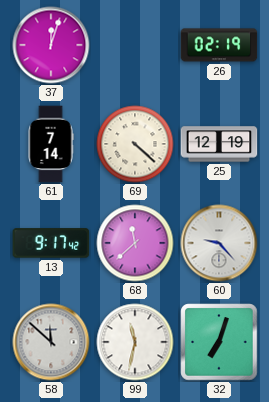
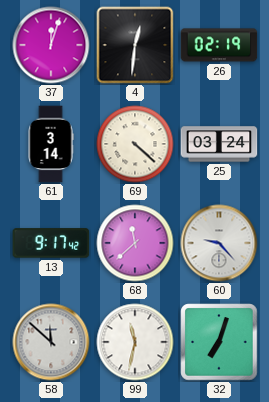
4: none -> 12:31 (135, 45)
61: 7:14 -> 3:14 (51, 144)
25: 12:19 -> 03:24 (219, 144)
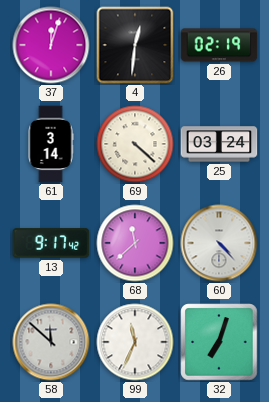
60: 9:23 -> 4:23 (219, 243)
99: 11:32 -> 11:34 (135, 342)
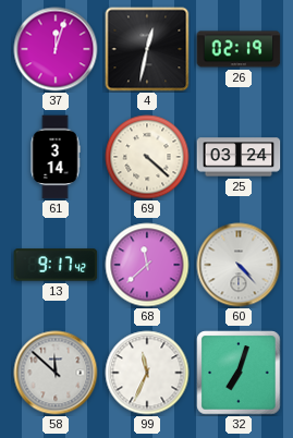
4: 12:31 -> 12:32 (147, 49)
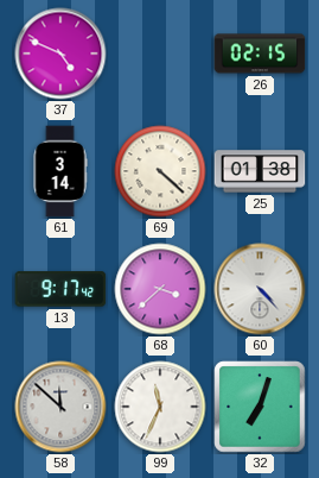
37: 12:03 -> 4:49 (60, 54)
4: 12:32 -> none (147, 49)
26: 02:19 -> 02:15 (260, 54)
25: 03:24 -> 01:38 (260, 171)
68: 11:38 -> 3:38 (160, 289)
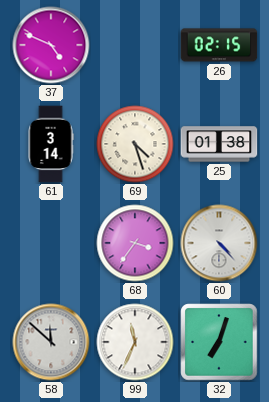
69: 4:22 -> 4:27 (135, 144)
13: 9:17 -> none (60, 289)
68: 3:38 -> 3:36 (135, 243)
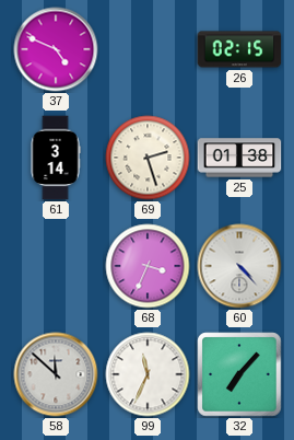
69: 4:27 -> 2:27 (148, 158)
68: 3:36 -> 3:34 (148, 266)
32: 7:03 -> 7:07 (239, 374)
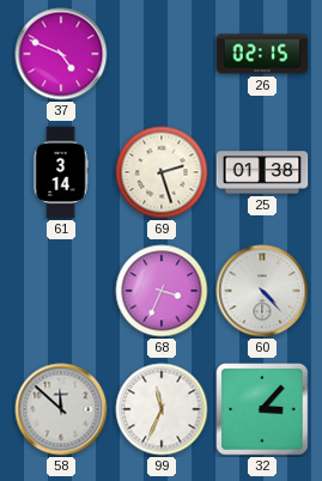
32: 7:07 -> 3:07 (262, 409)
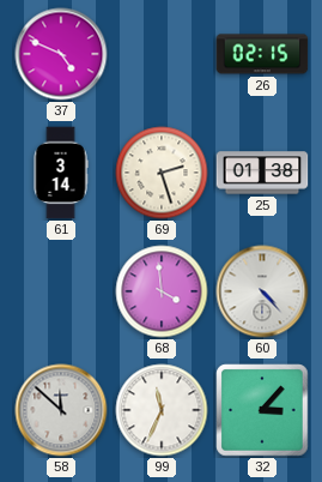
68: 3:34 -> 3:59 (162, 291)
